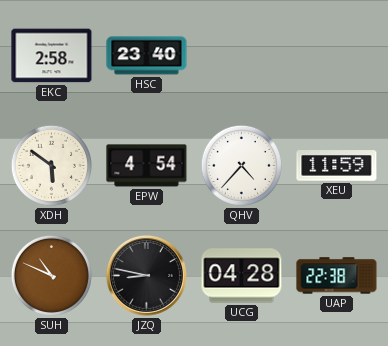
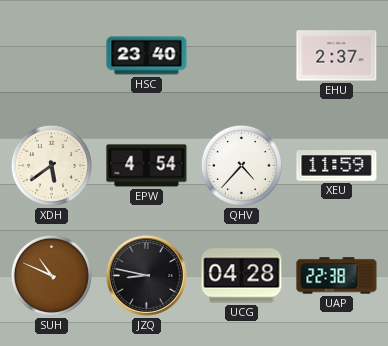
EKC: 2:58 -> none (52, 56)
EHU: none -> 2:37 (337, 56)
XDH: 5:51 -> 5:39 (51, 165)
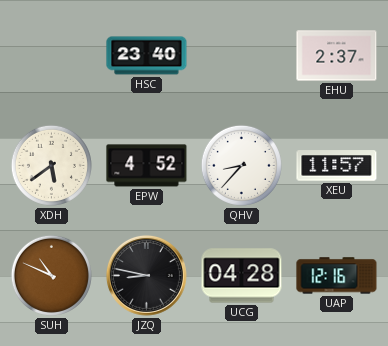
EPW: 4:54 -> 4:52 (147, 166)
QHV: 4:37 -> 8:37 (241, 165)
XEU: 11:59 -> 11:57 (337, 166)
UAP: 22:38 -> 12:16 (337, 276)
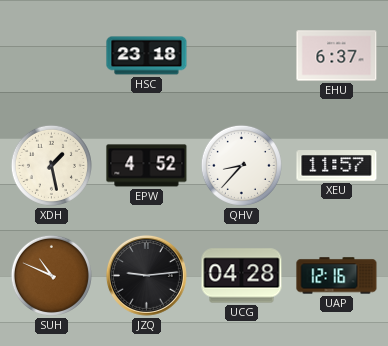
HSC: 23:40 -> 23:18 (147, 56)
EHU: 2:37 -> 6:37 (337, 56)
XDH: 5:39 -> 1:28 (51, 165)
JZQ: 8:47 -> 9:14 (146, 275)
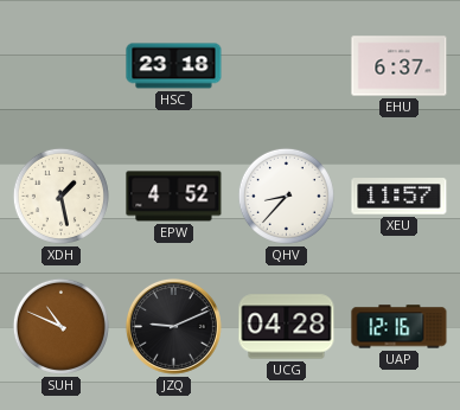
JZQ: 9:14 -> 9:11 (173, 326)
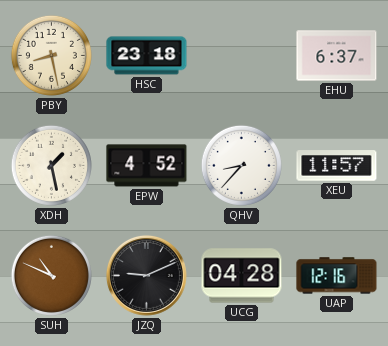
PBY: none -> 8:28 (51, 55)
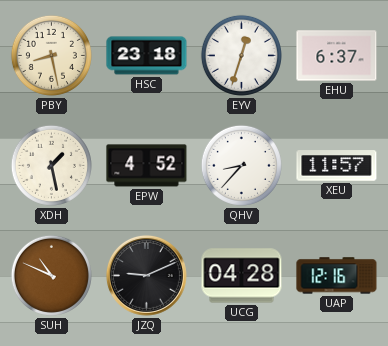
EYV: none -> 12:33 (241, 55)
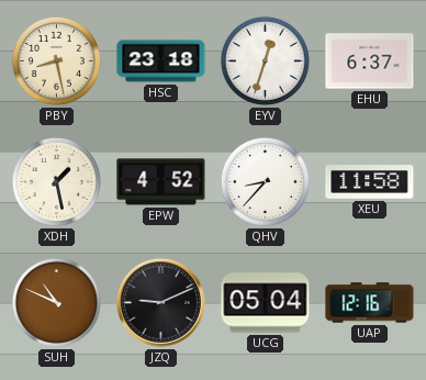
XEU: 11:57 -> 11:58 (370, 182)
UCG: 04:28 -> 05:04 (266, 303)
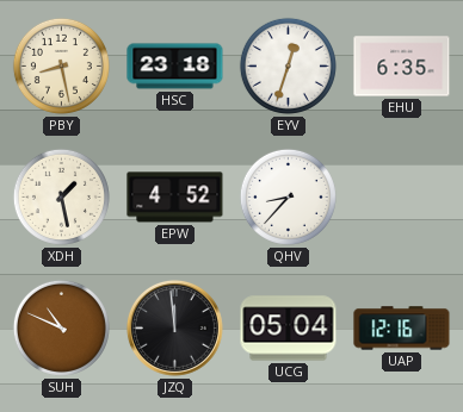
EHU: 6:37 -> 6:35 (402, 67)
XEU: 11:58 -> none (370, 182)
JZQ: 9:11 -> 11:59 (174, 327)
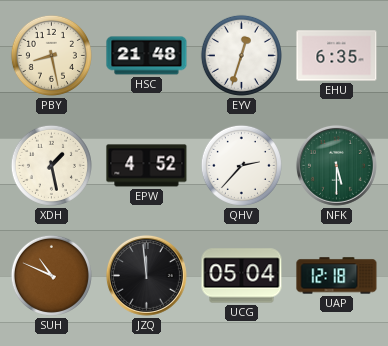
HSC: 23:18 -> 21:48 (147, 56)
QHV: 8:37 -> 2:37 (241, 165)
NFK: none -> 5:30 (336, 165)
UAP: 12:16 -> 12:18 (337, 276)
